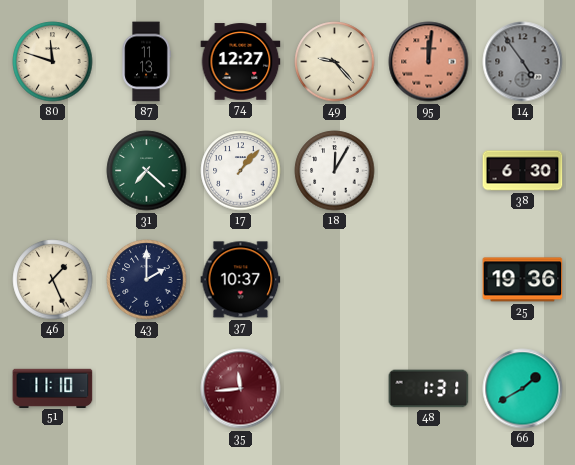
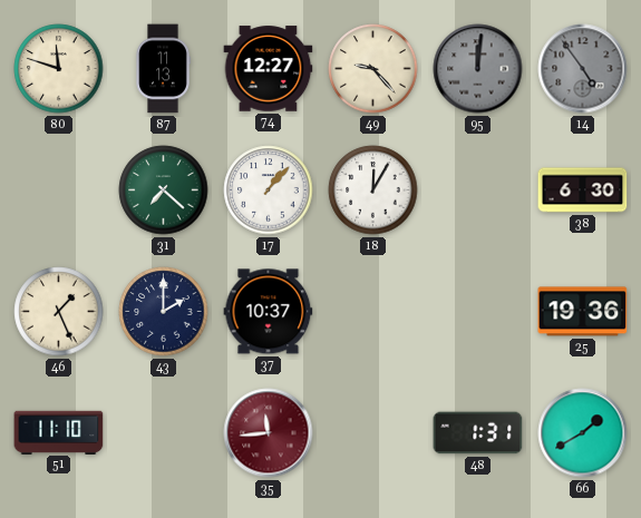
95 dial: salmon -> grey (478, 69)
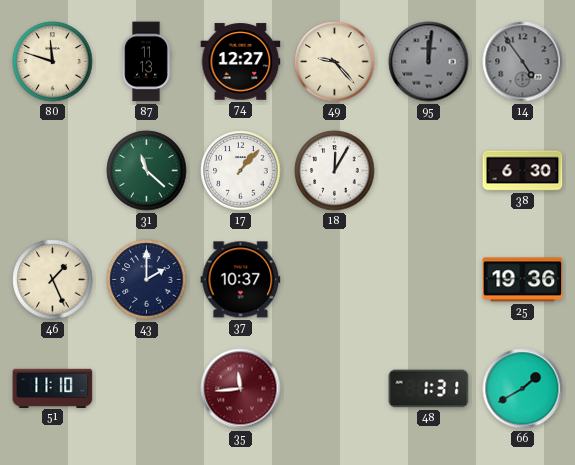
31: 7:22 -> 11:22 (147, 171)
